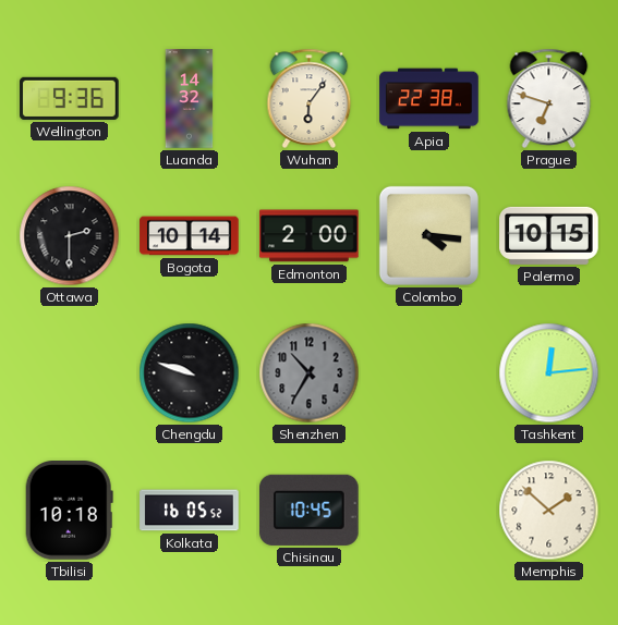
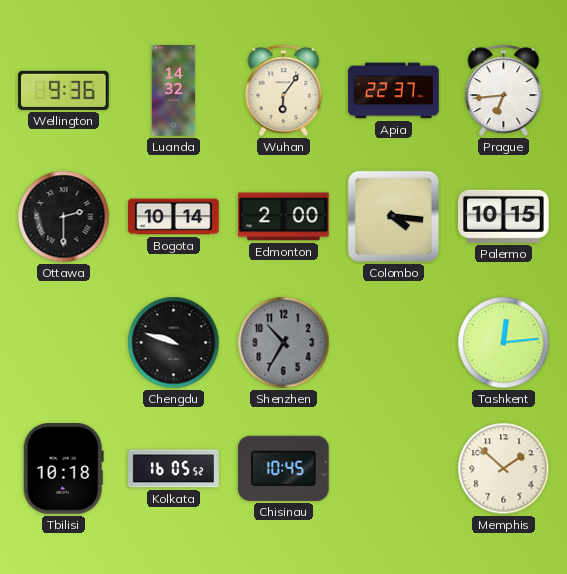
Apia: 22:38 -> 22:37 (394, 91)
Prague: 6:48 -> 6:44 (504, 90)
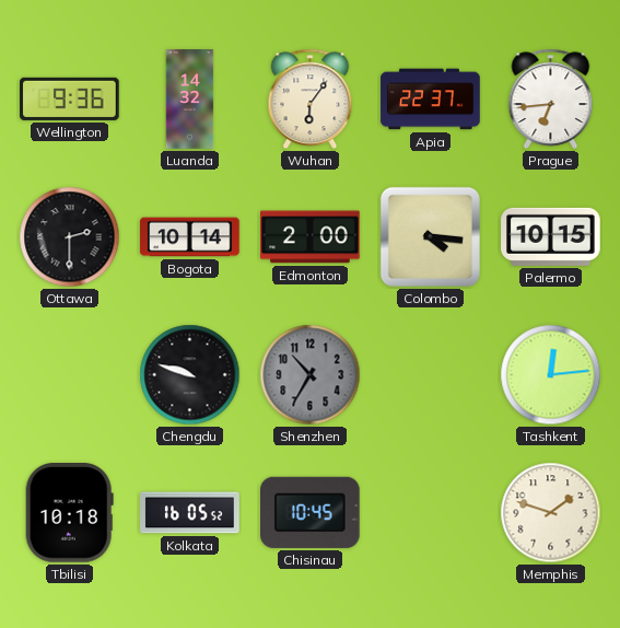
Memphis: 1:52 -> 1:48 (551, 513)
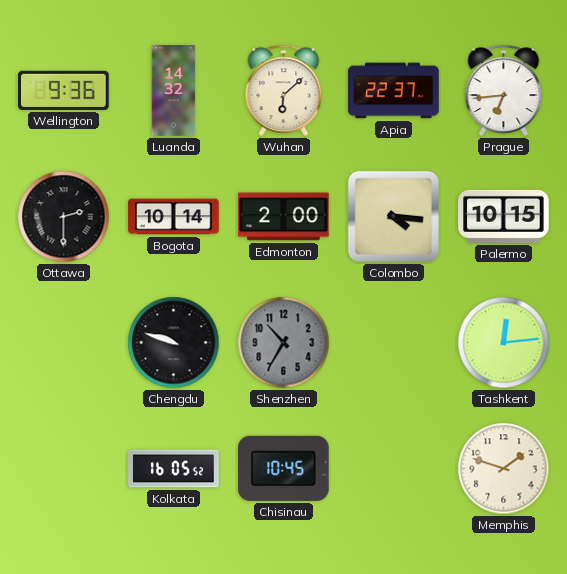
Wuhan: 6:06 -> 6:08 (284, 90)
Tbilisi: 10:18 -> none (69, 513)
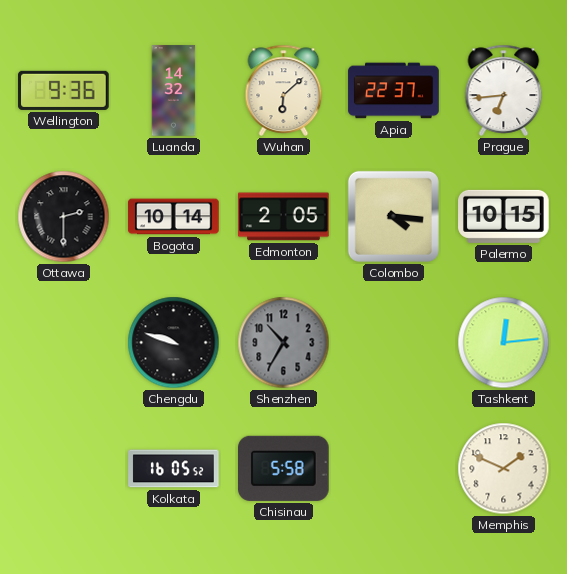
Edmonton: 2:00 -> 2:05 (284, 217)
Chisinau: 10:45 -> 5:58 (284, 468)
Memphis: 1:48 -> 1:49 (504, 469)
